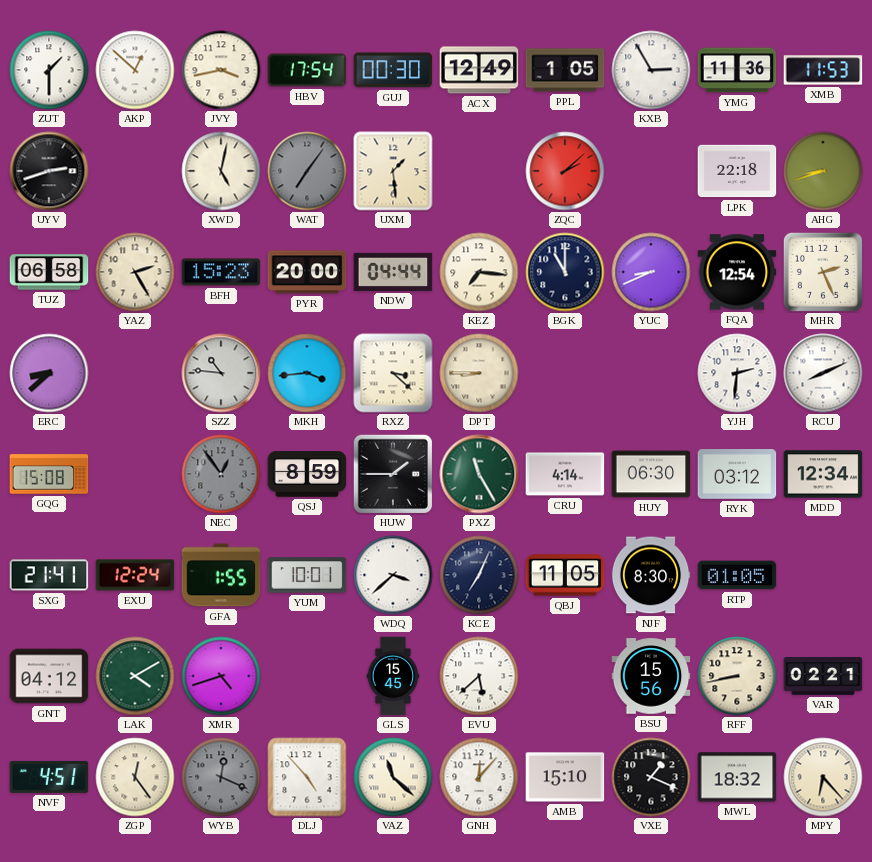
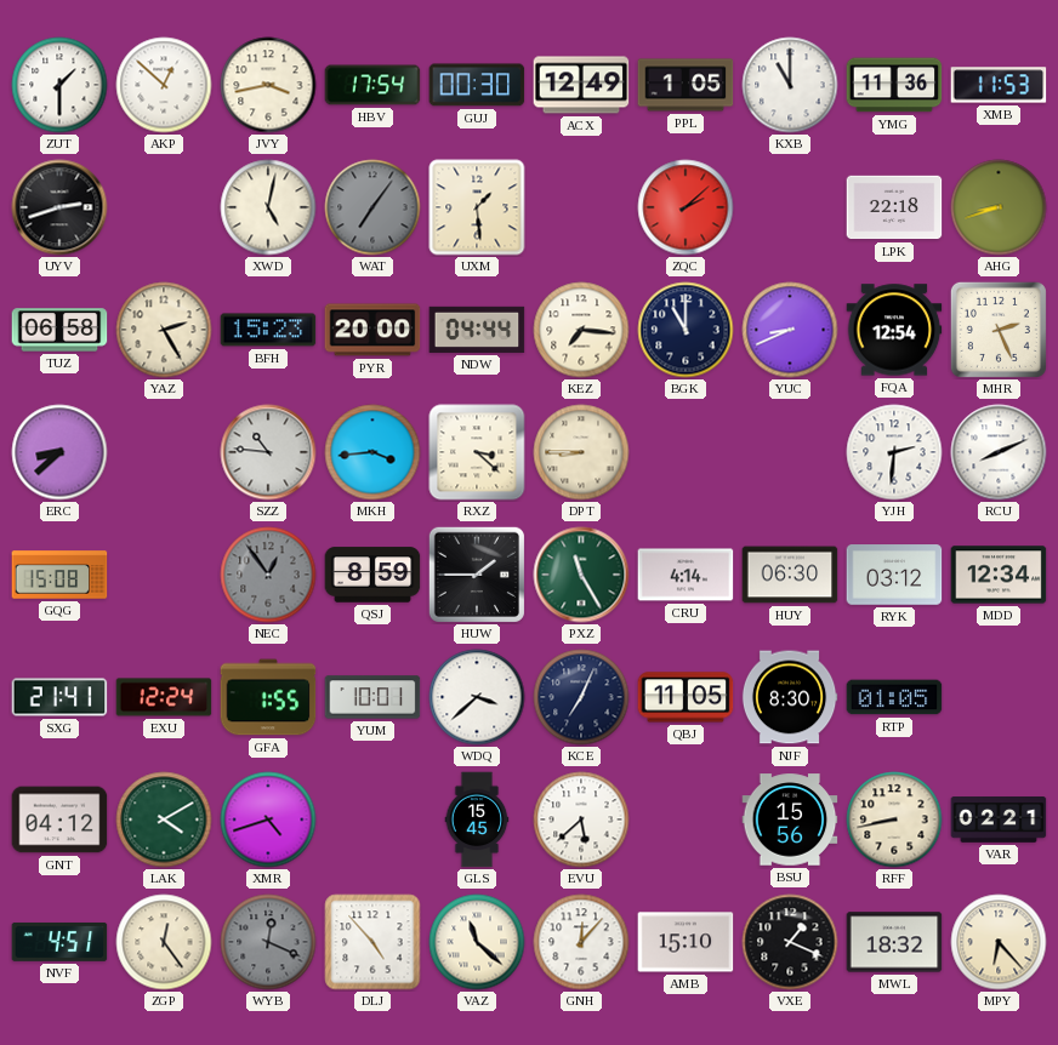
KXB: 2:55 -> 11:00 (790, 85)
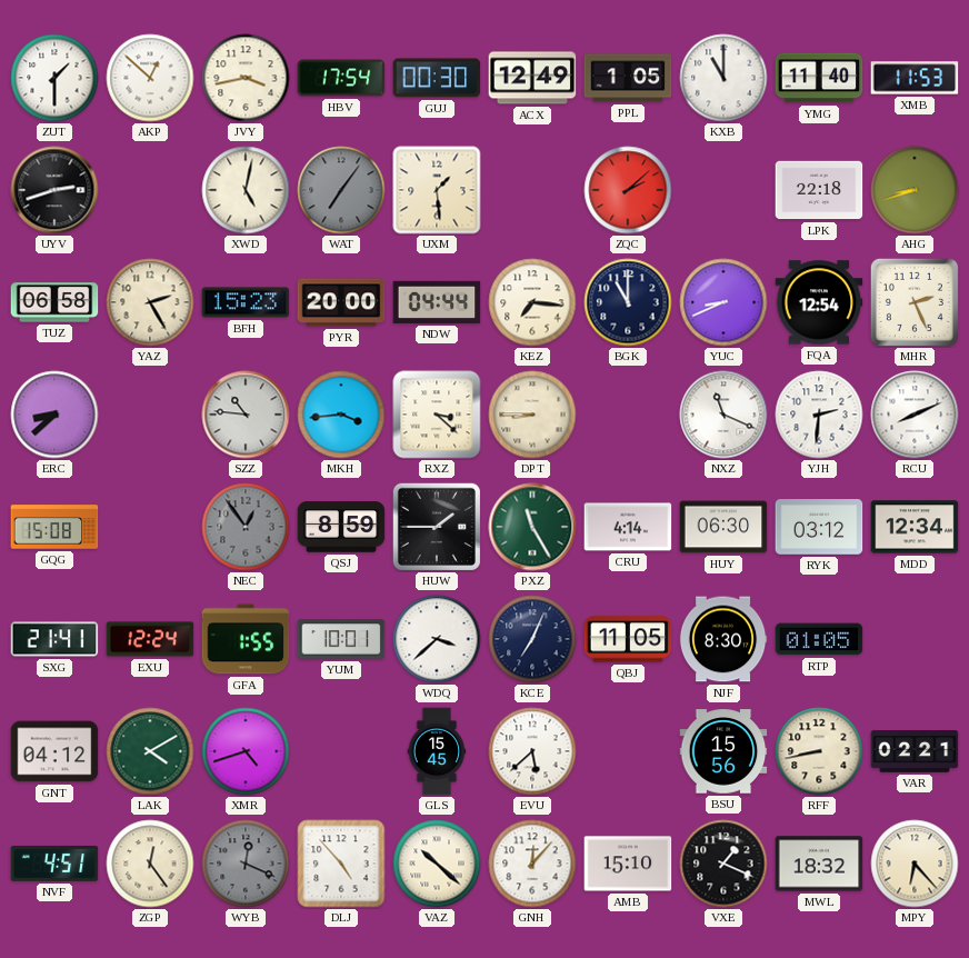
YMG: 11:36 -> 11:40 (819, 78)
NXZ: none -> 11:19 (723, 415)
VAZ: 11:22 -> 10:22 (437, 864)
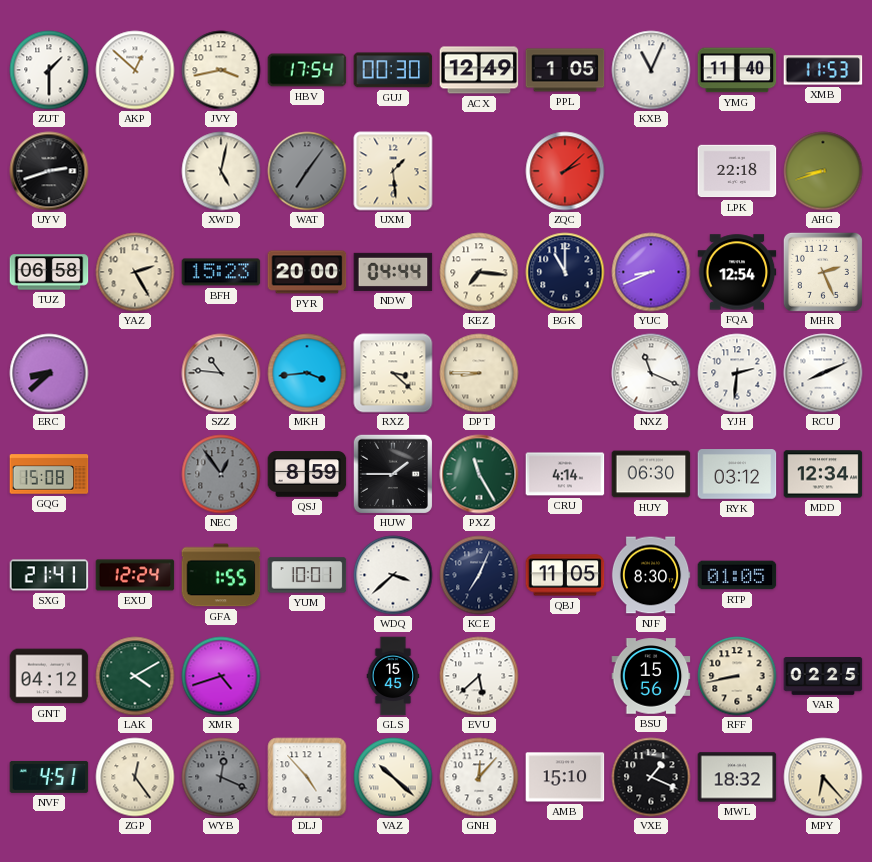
KXB: 11:00 -> 11:04 (651, 70)
VAR: 02:21 -> 02:25 (823, 677)
